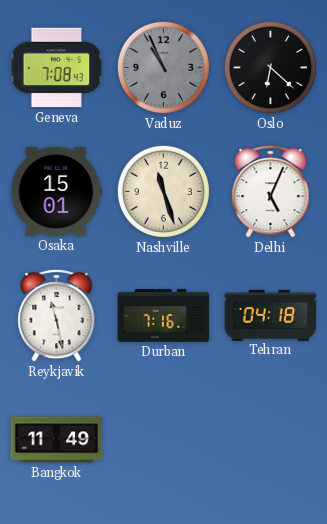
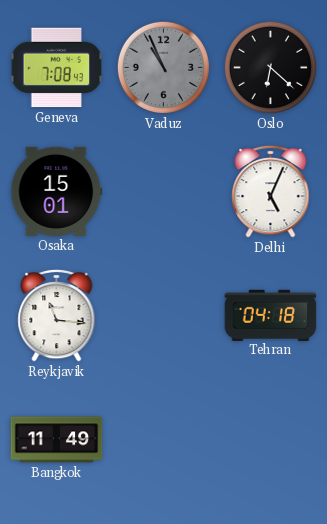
Nashville: 11:27 -> none (163, 191)
Reykjavik: 11:28 -> 11:16 (57, 315)
Durban: 7:16 -> none (164, 316)
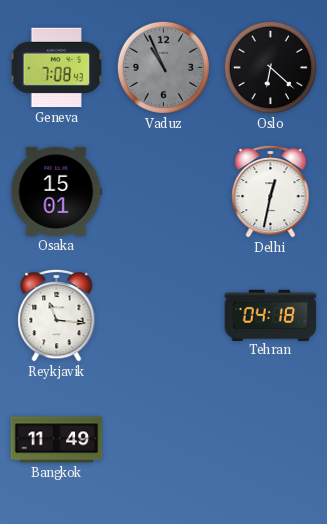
Delhi: 5:04 -> 12:32 (271, 191)
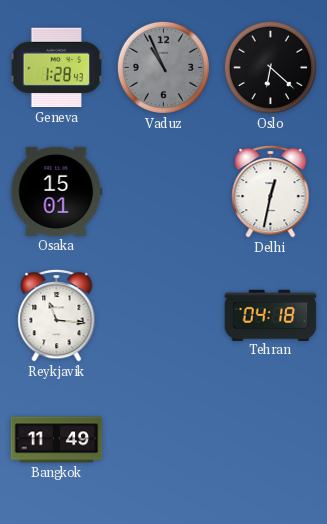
Geneva: 7:08 -> 1:28 (57, 68)
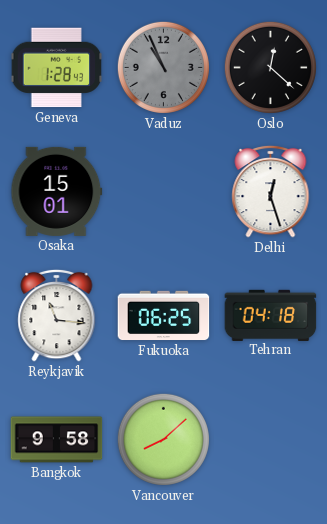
Oslo: 6:22 -> 12:22 (270, 67)
Delhi: 12:32 -> 12:27 (271, 191)
Fukuoka: none -> 06:25 (164, 316)
Bangkok: 11:49 -> 9:58 (57, 440)
Vancouver: none -> 8:08 (163, 439)
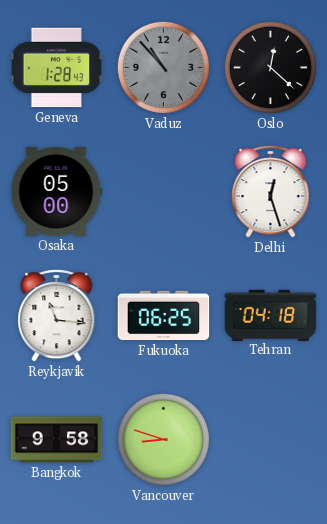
Vaduz: 10:56 -> 10:53 (163, 67)
Osaka: 15:01 -> 05:00 (57, 191)
Vancouver: 8:08 -> 8:48 (163, 439)
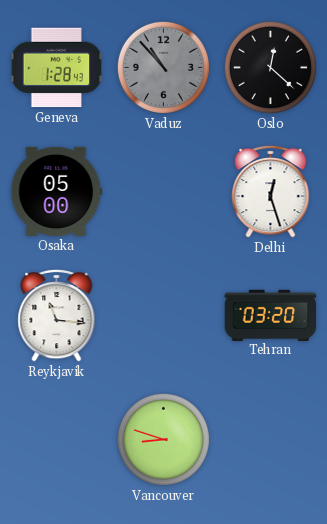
Fukuoka: 06:25 -> none (164, 316)
Tehran: 04:18 -> 03:20 (271, 315)
Bangkok: 9:58 -> none (57, 440)
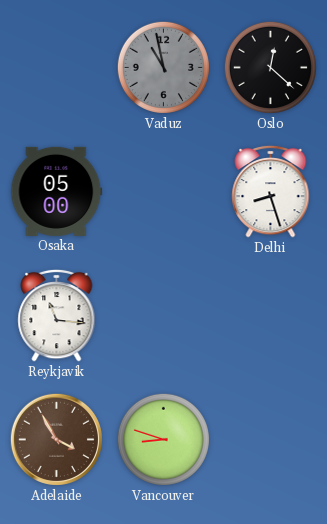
Geneva: 1:28 -> none (57, 68)
Vaduz: 10:53 -> 10:58 (163, 67)
Delhi: 12:27 -> 8:27 (271, 191)
Tehran: 03:20 -> none (271, 315)
Adelaide: none -> 3:55 (56, 439)
